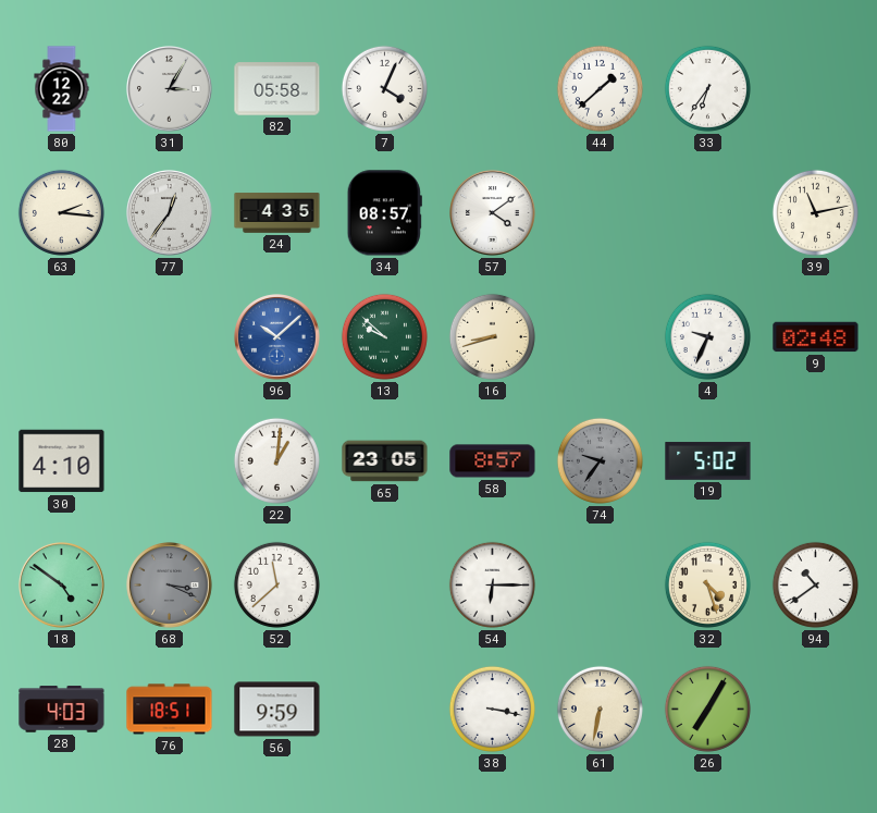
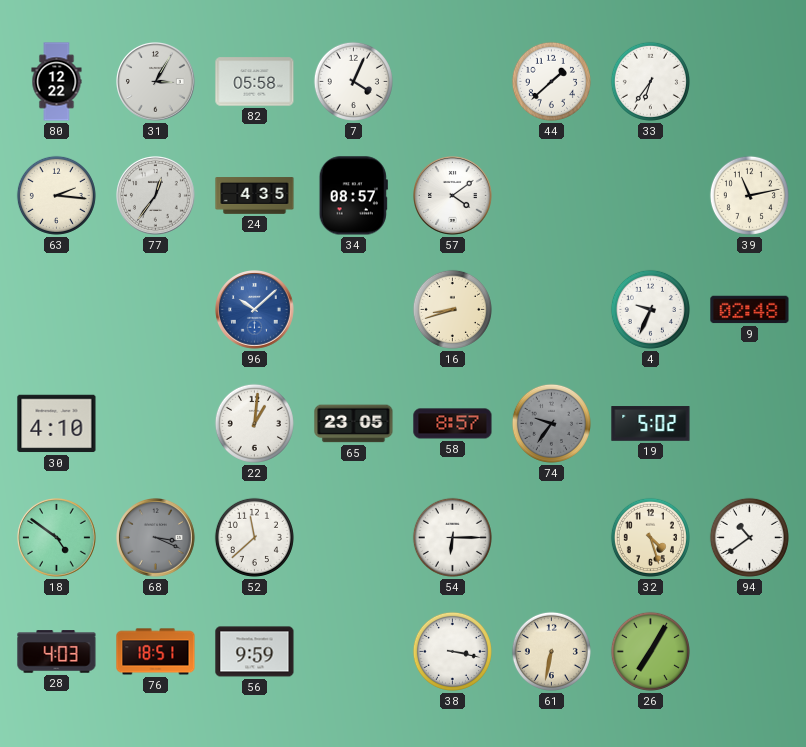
13: 9:52 -> none (384, 336)
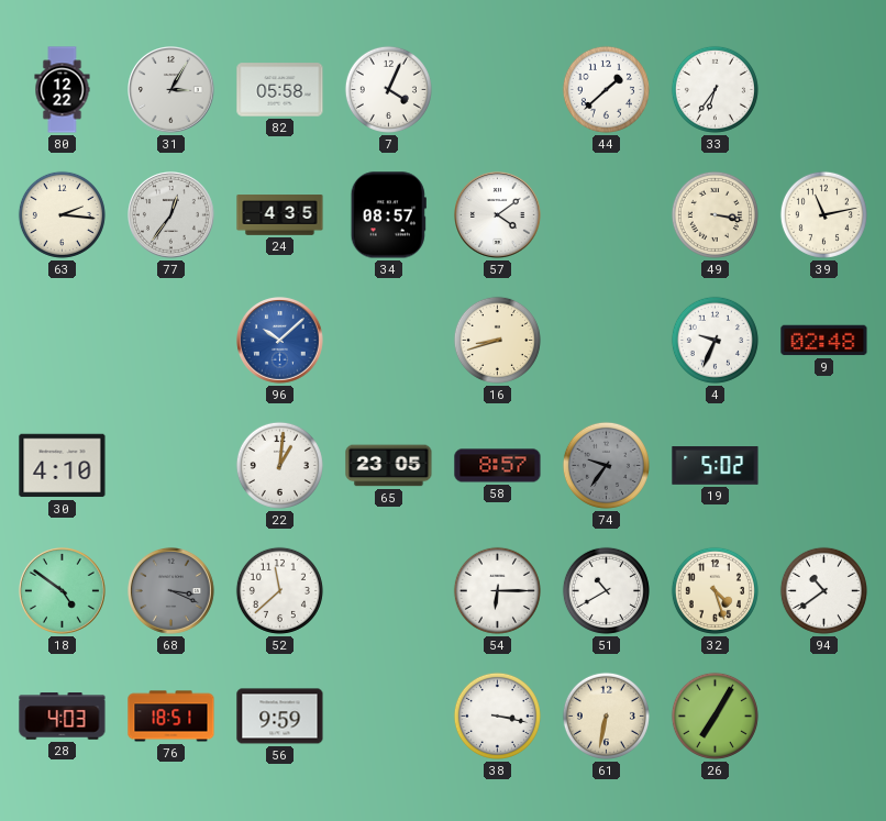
49: none -> 3:17 (715, 214)
51: none -> 10:40 (606, 590)
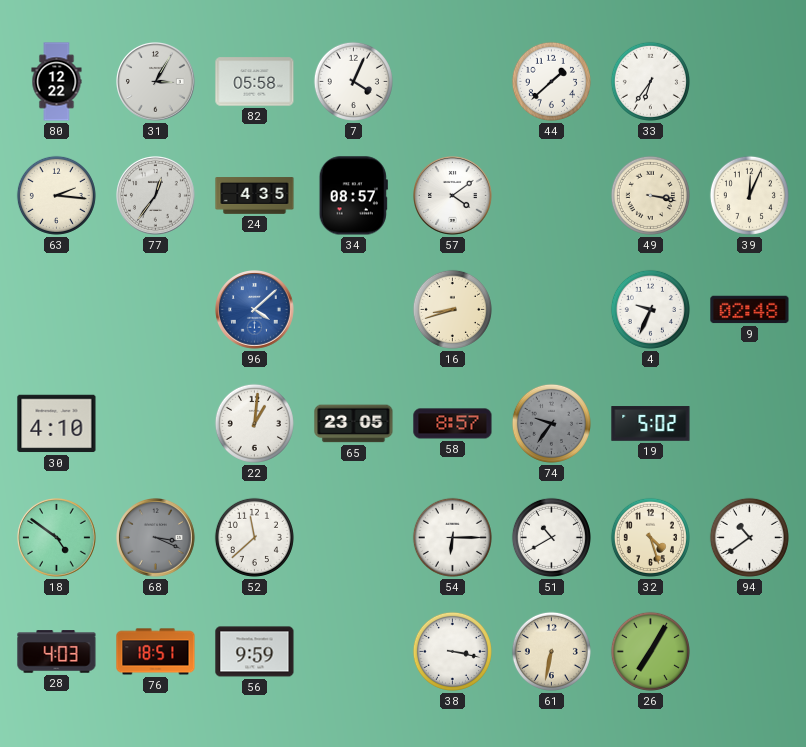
39: 11:13 -> 12:04 (749, 195)
96: 10:08 -> 4:08 (255, 310)
